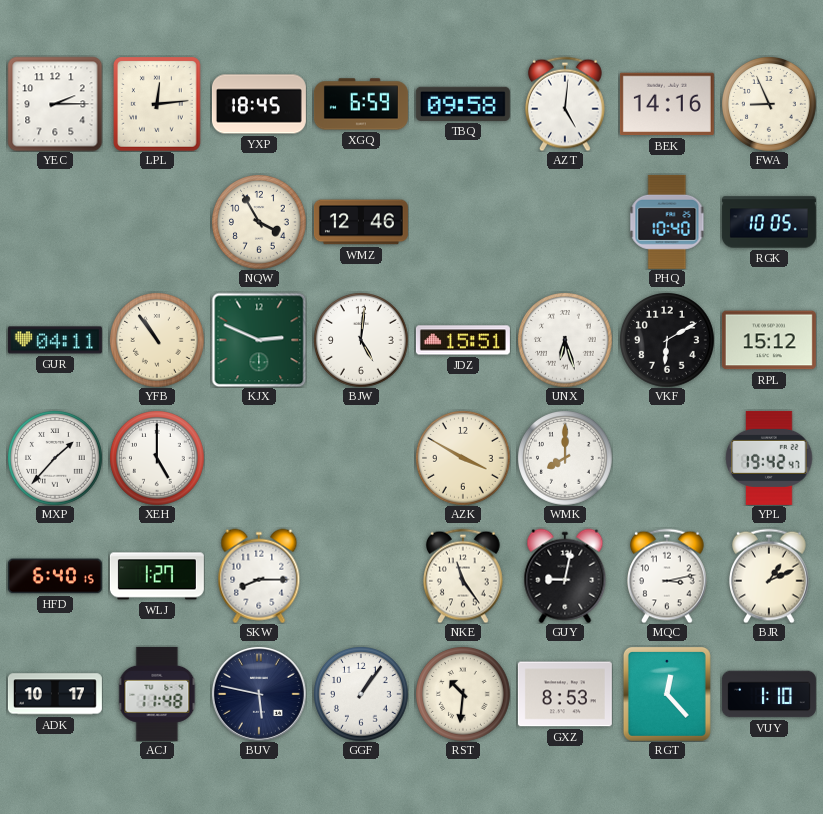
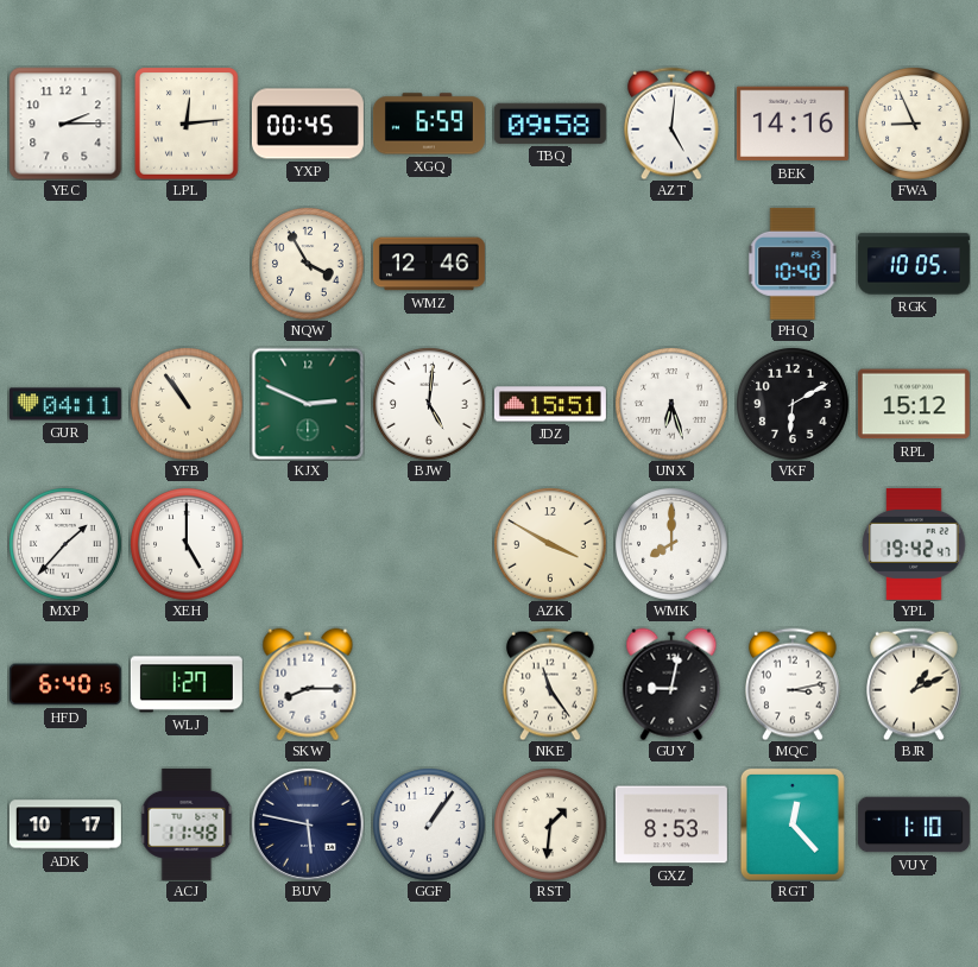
YXP: 18:45 -> 00:45 (308, 124)
RST: 10:31 -> 1:31 (550, 824)
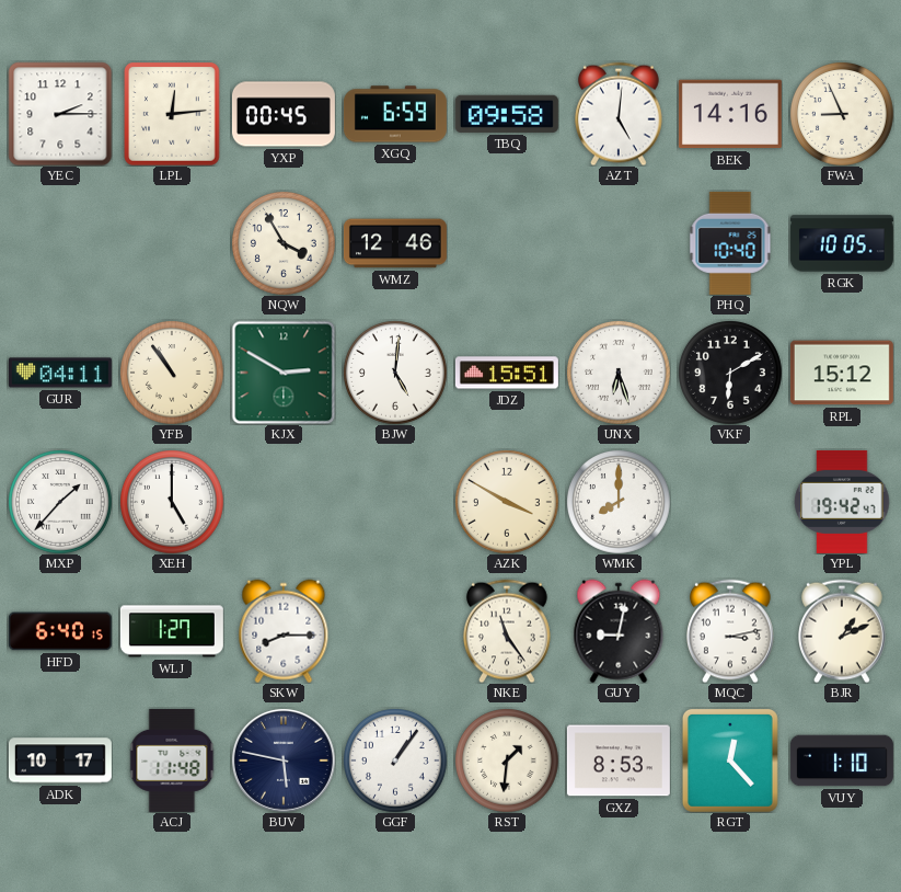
KJX: 2:49 -> 2:50 (284, 373)
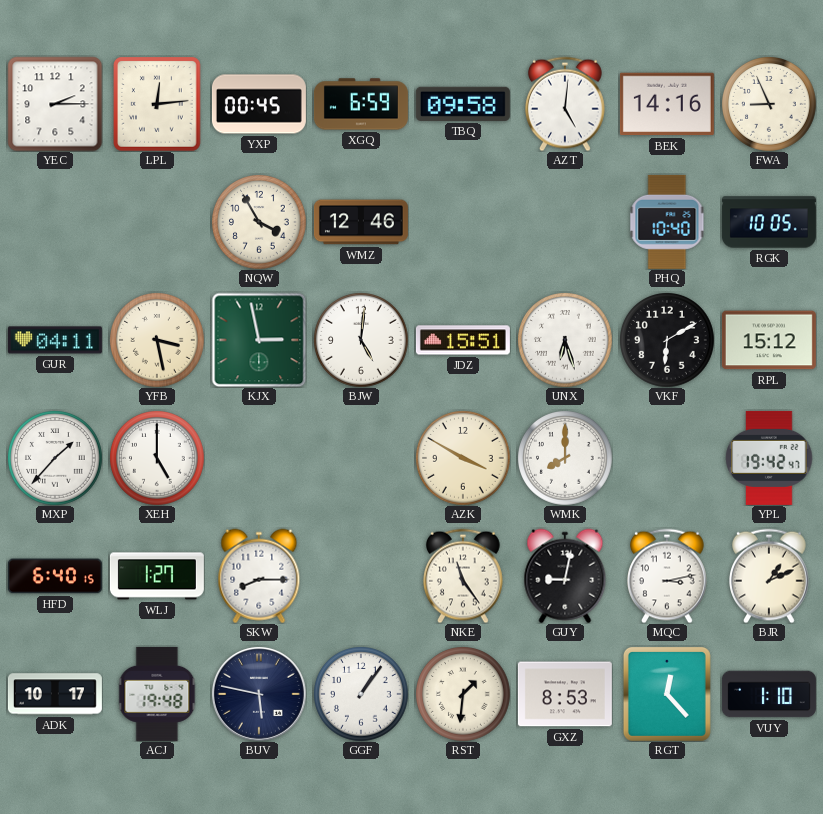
YFB: 10:54 -> 3:28 (157, 340)
KJX: 2:50 -> 2:58 (259, 340)
ACJ: 11:48 -> 19:48 (157, 694)
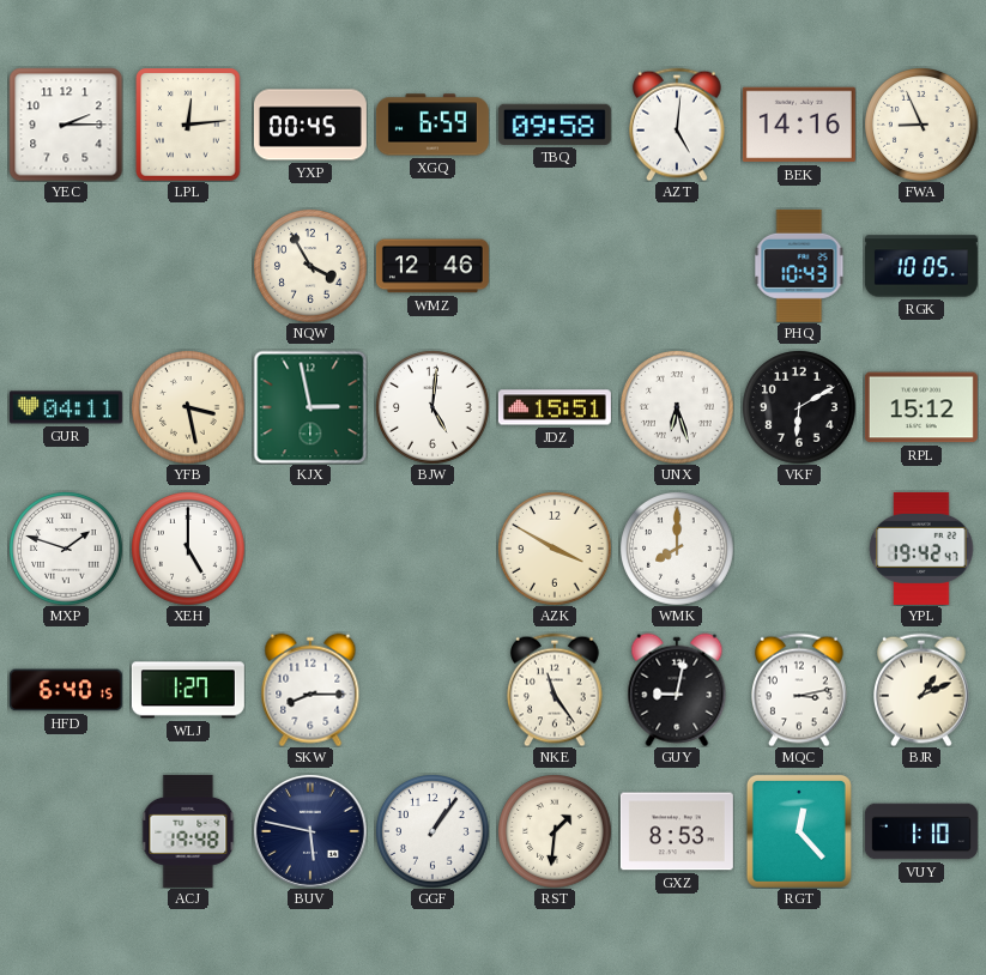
PHQ: 10:40 -> 10:43 (799, 266)
MXP: 1:37 -> 1:48 (66, 549)
ADK: 10:17 -> none (55, 694)
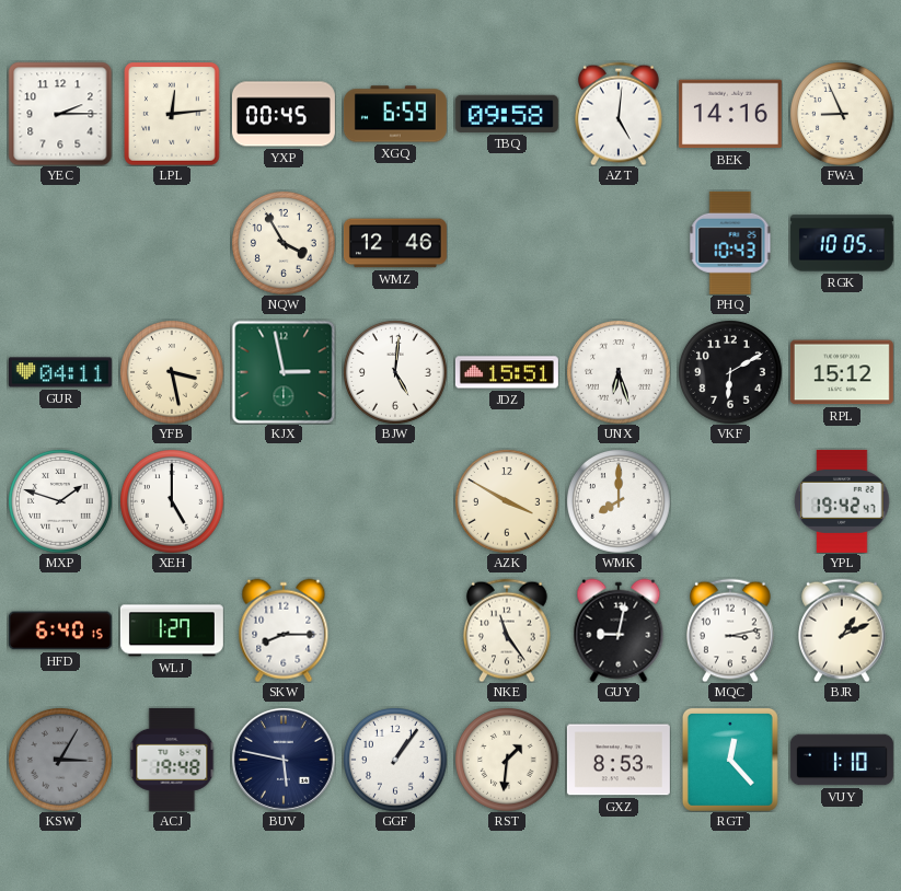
KSW: none -> 3:05 (60, 760)
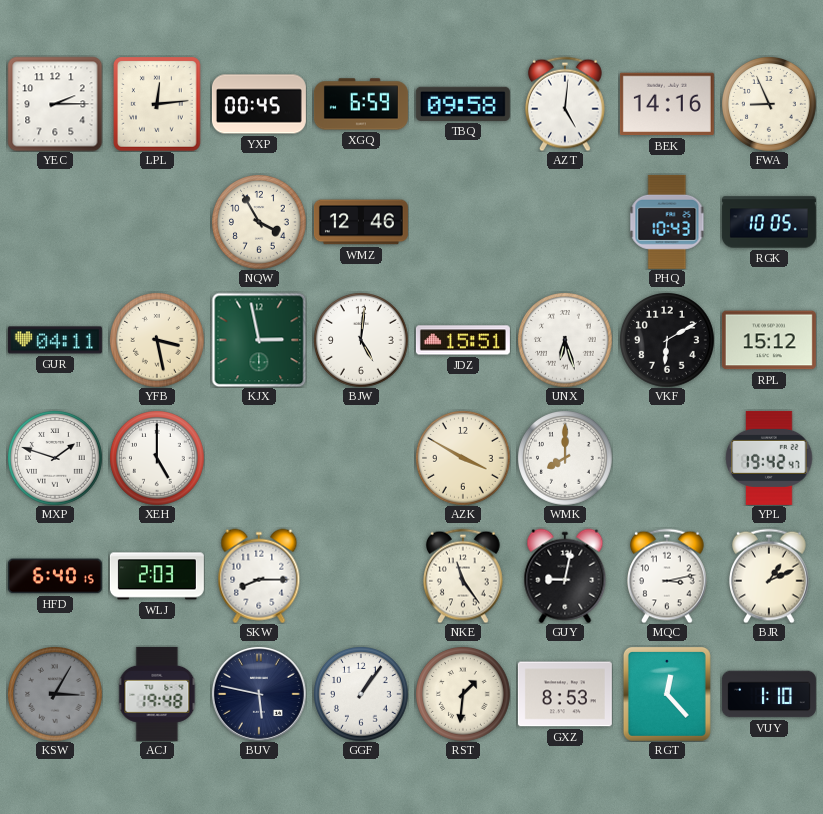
WLJ: 1:27 -> 2:03 (157, 576)
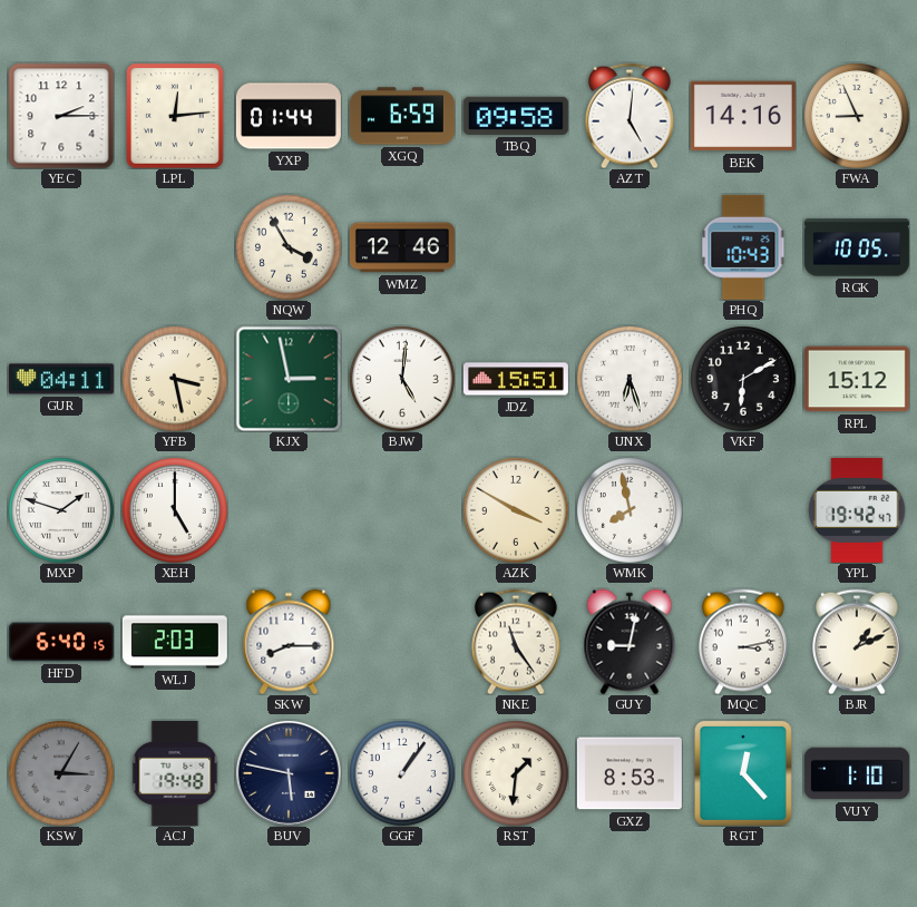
YXP: 00:45 -> 01:44 (289, 116)
WMK: 8:00 -> 7:58 (630, 510)
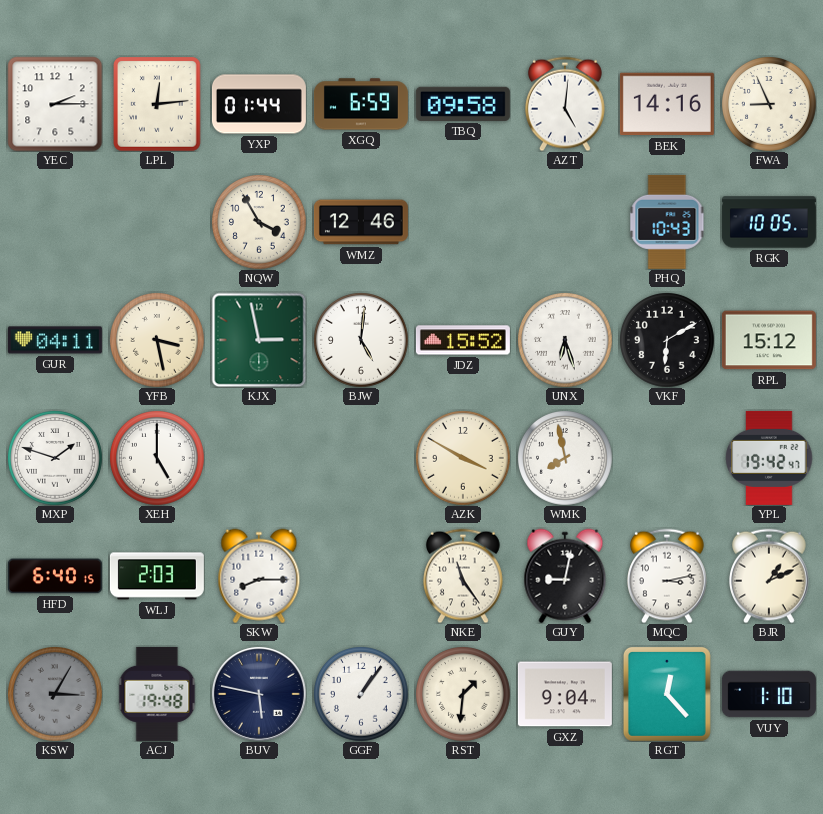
JDZ: 15:51 -> 15:52 (463, 340)
GXZ: 8:53 -> 9:04 (565, 694)
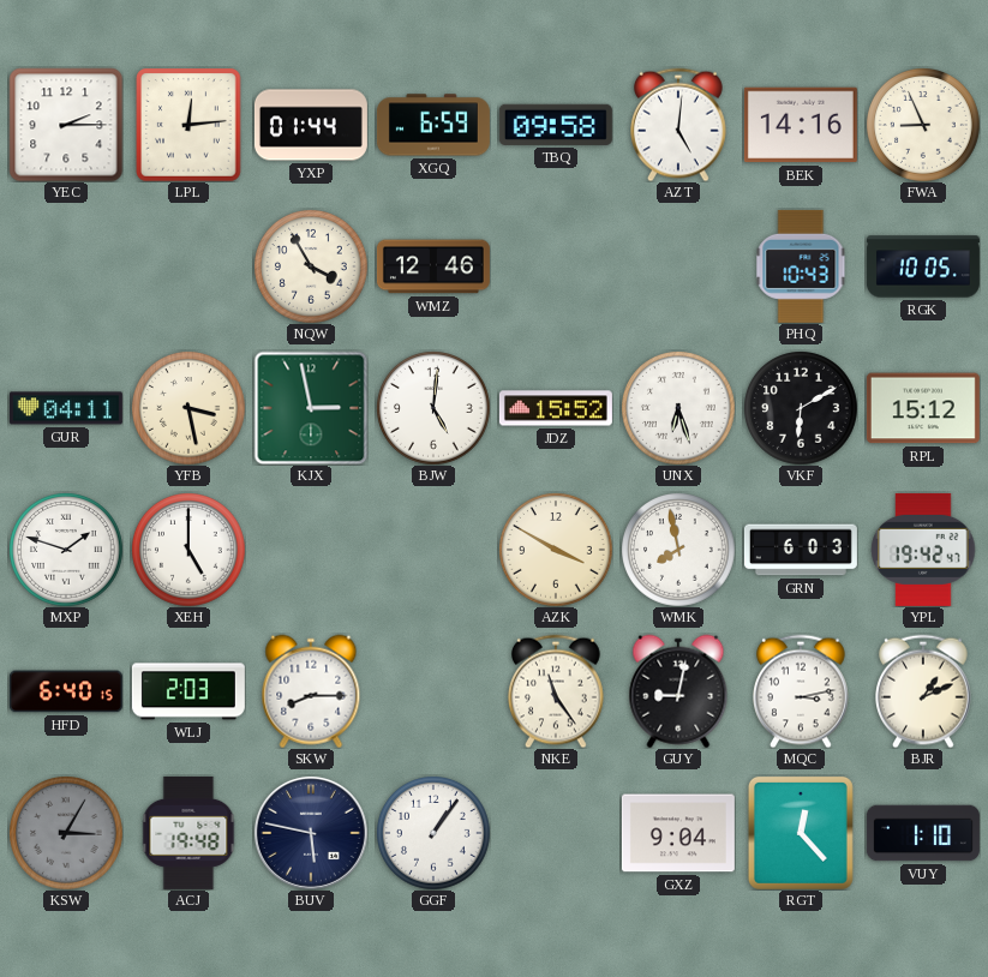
GRN: none -> 6:03 (801, 550)
RST: 1:31 -> none (463, 694)
